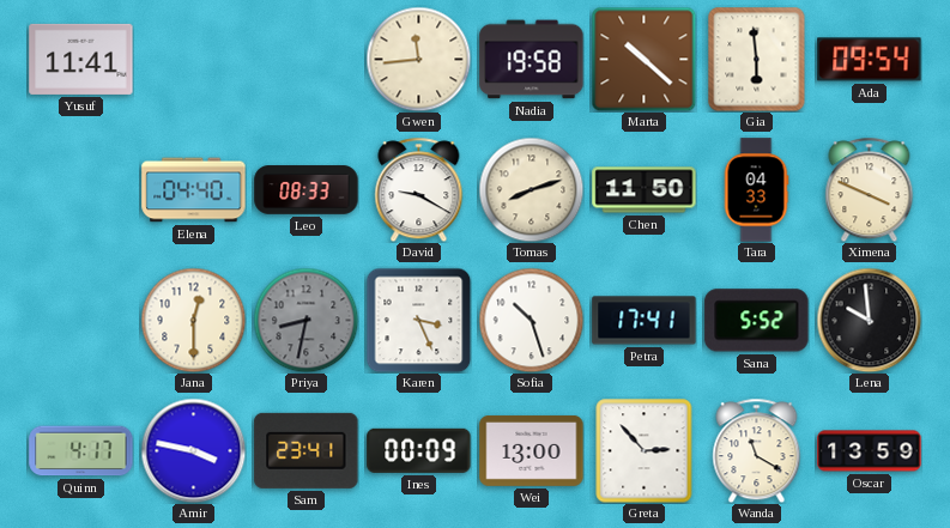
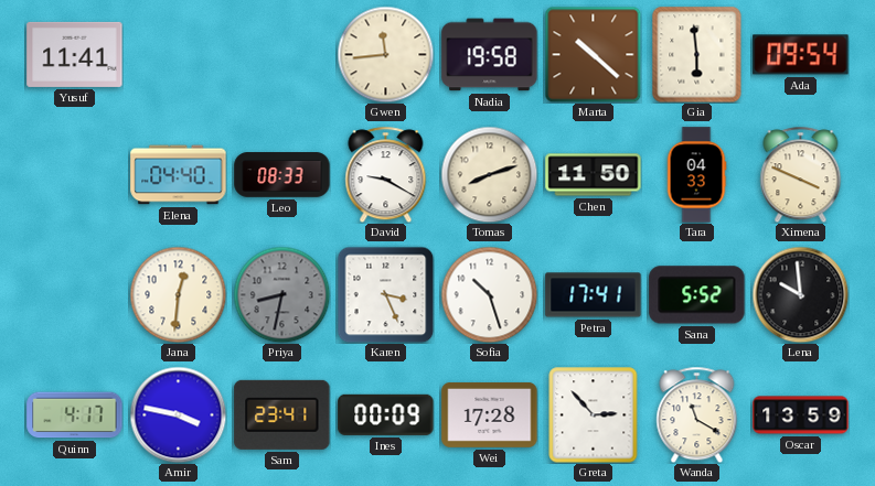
Jana: 12:30 -> 12:31 (178, 294)
Wei: 13:00 -> 17:28 (490, 415)
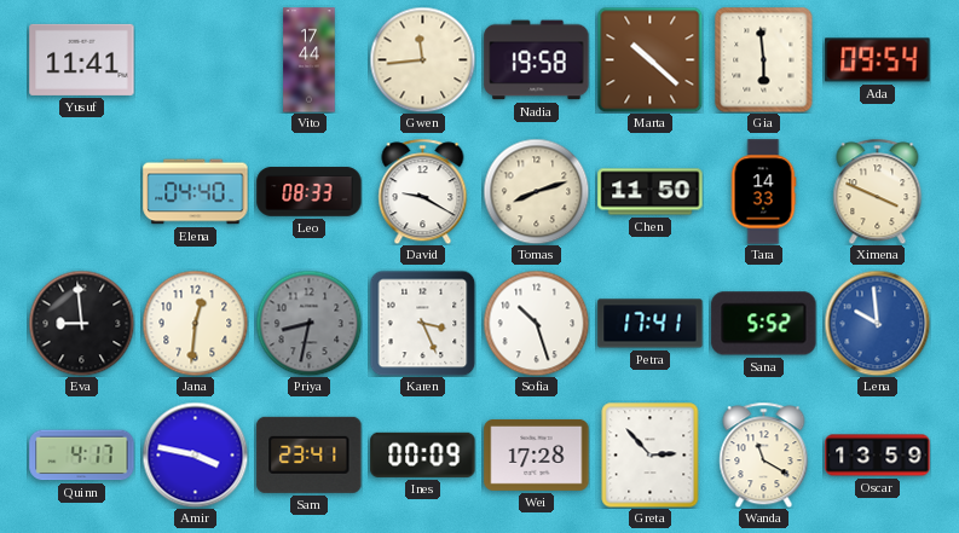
Vito: none -> 17:44 (310, 60)
Tara: 04:33 -> 14:33 (763, 192)
Eva: none -> 8:59 (81, 323)
Lena dial: black -> blue (877, 323)
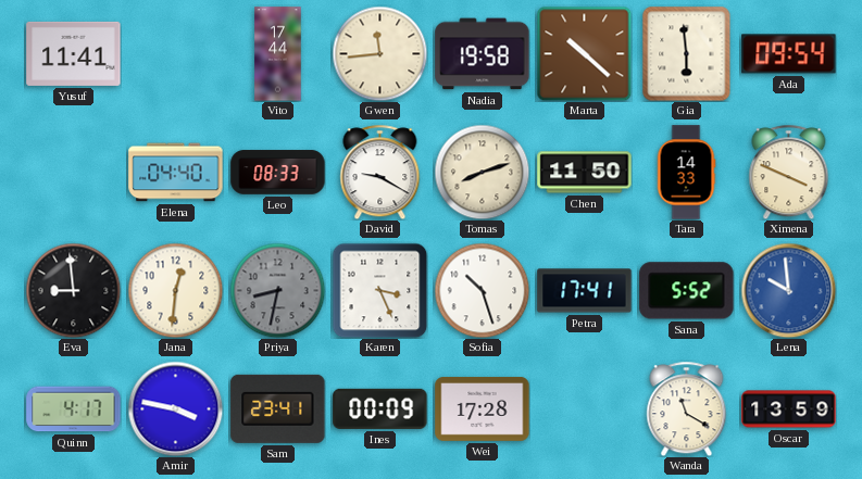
Greta: 2:53 -> none (651, 454)
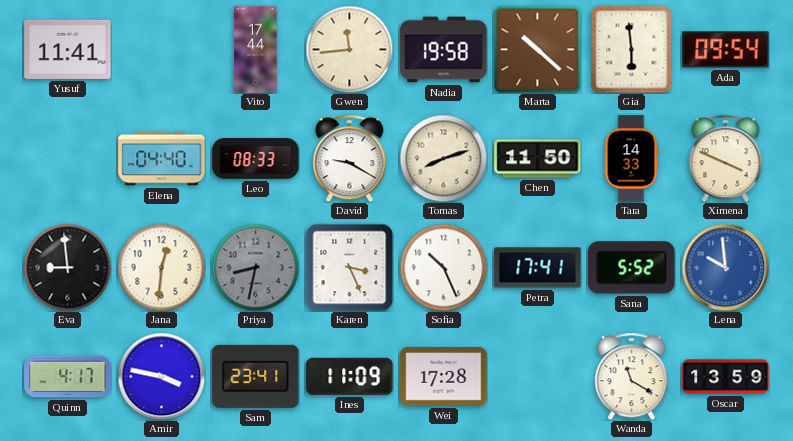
Sofia: 10:27 -> 10:26 (443, 267)
Ines: 00:09 -> 11:09 (350, 376)
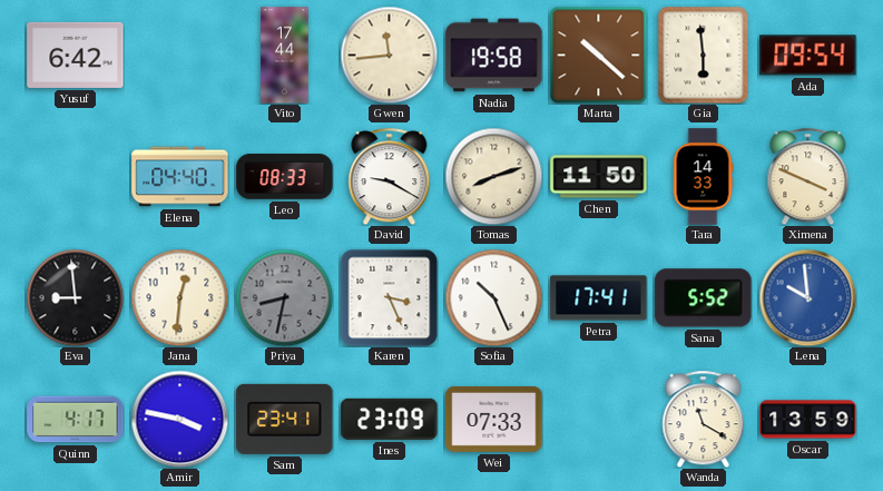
Yusuf: 11:41 -> 6:42 (76, 55)
Ines: 11:09 -> 23:09 (390, 419)
Wei: 17:28 -> 07:33 (494, 420)
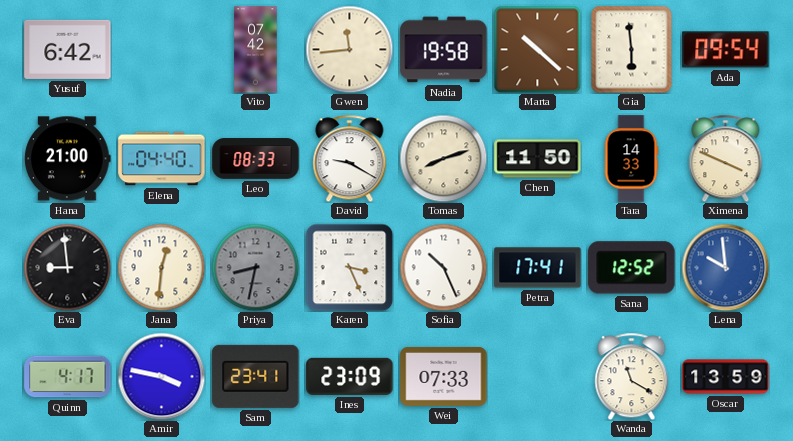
Vito: 17:44 -> 07:42 (256, 50)
Hana: none -> 21:00 (68, 159)
Sana: 5:52 -> 12:52 (632, 268)
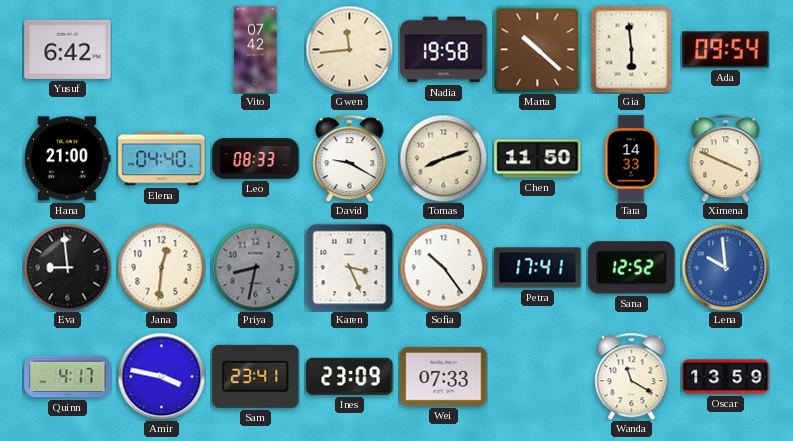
Sofia: 10:26 -> 10:24 (443, 267)
